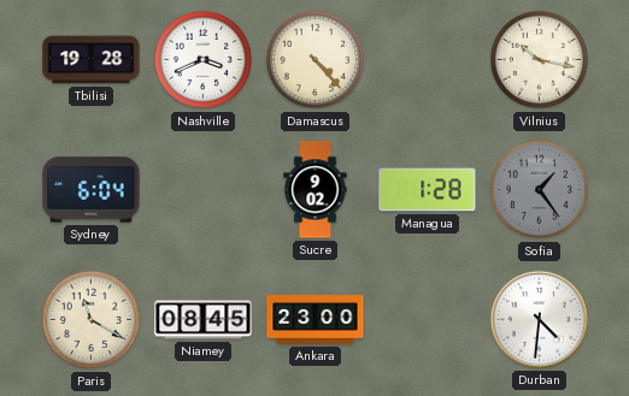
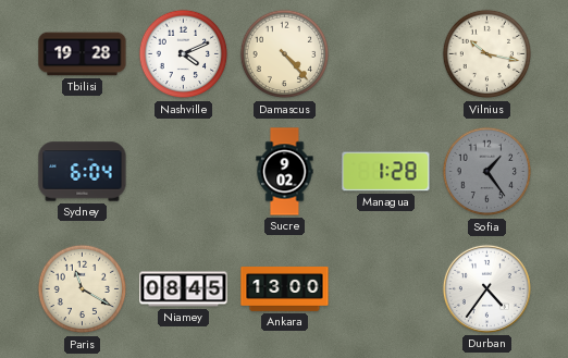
Nashville: 3:41 -> 4:11 (184, 54)
Ankara: 23:00 -> 13:00 (285, 289)
Durban: 4:31 -> 4:36 (486, 288)
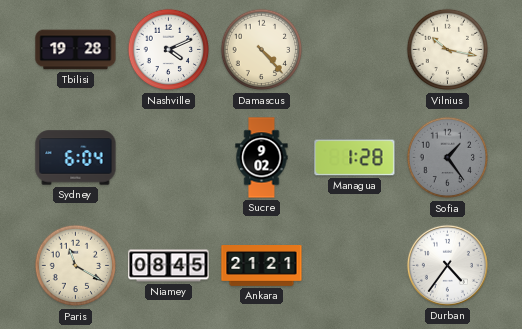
Ankara: 13:00 -> 21:21 (262, 266)
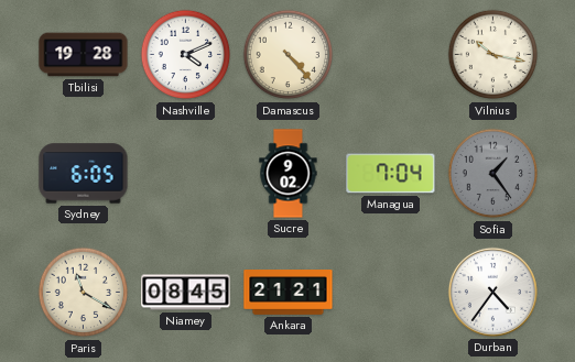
Sydney: 6:04 -> 6:05 (84, 174)
Managua: 1:28 -> 7:04 (391, 174)
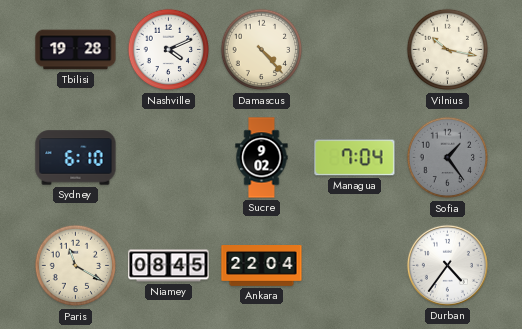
Sydney: 6:05 -> 6:10 (76, 158)
Ankara: 21:21 -> 22:04 (262, 266)
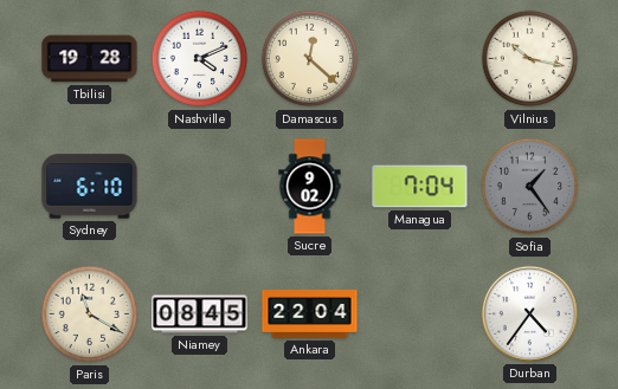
Damascus: 4:23 -> 12:22 (310, 59)
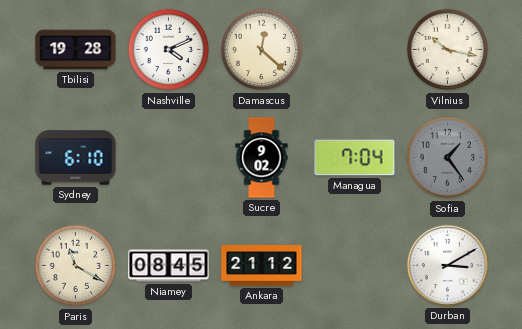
Ankara: 22:04 -> 21:12 (262, 266)
Durban: 4:36 -> 3:10 (447, 265)
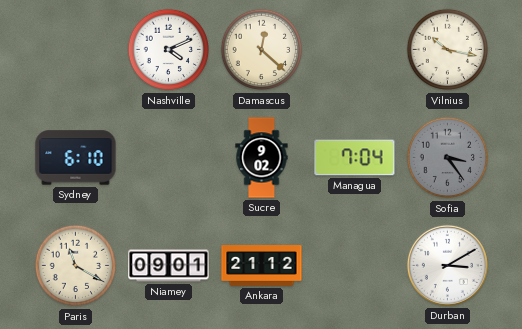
Tbilisi: 19:28 -> none (76, 50)
Sofia: 1:24 -> 3:24 (448, 158)
Niamey: 08:45 -> 09:01 (169, 266)
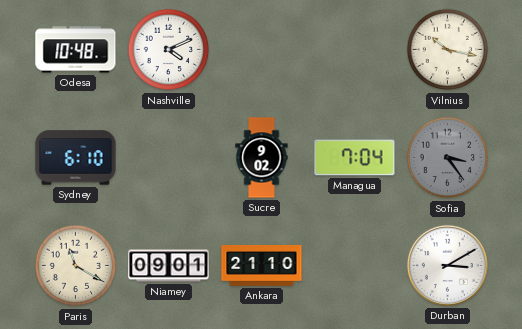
Odesa: none -> 10:48 (76, 50)
Damascus: 12:22 -> none (262, 50)
Ankara: 21:12 -> 21:10 (262, 266)
